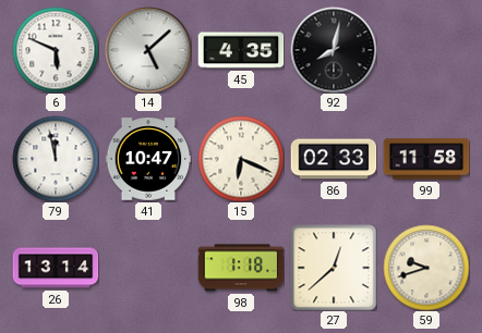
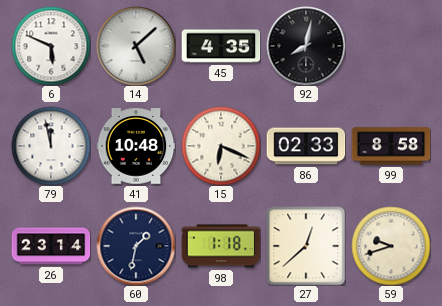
41: 10:47 -> 10:48 (136, 146)
99: 11:58 -> 8:58 (391, 146)
26: 13:14 -> 23:14 (51, 246)
60: none -> 1:32 (136, 246)
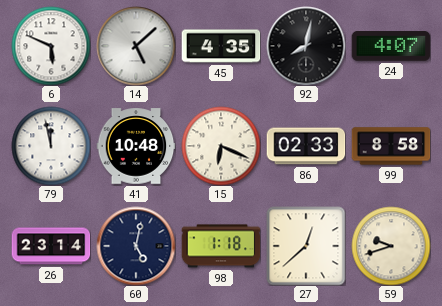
24: none -> 4:07 (391, 47)
60: 1:32 -> 5:02 (136, 246)
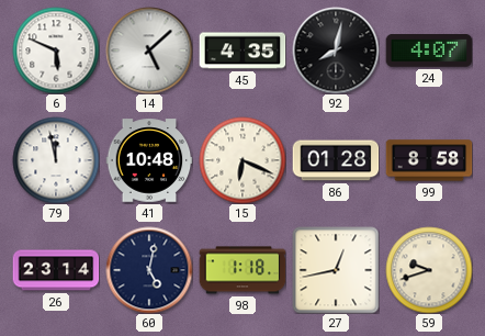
86: 02:33 -> 01:28 (336, 160)
27: 12:38 -> 12:43 (336, 270)
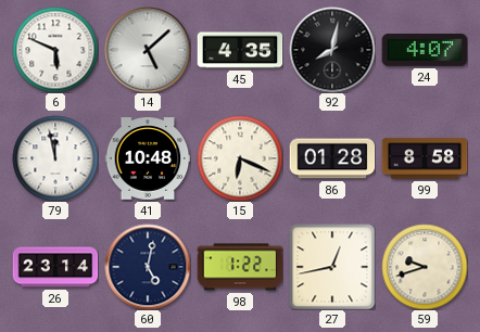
98: 1:18 -> 1:22 (240, 267)
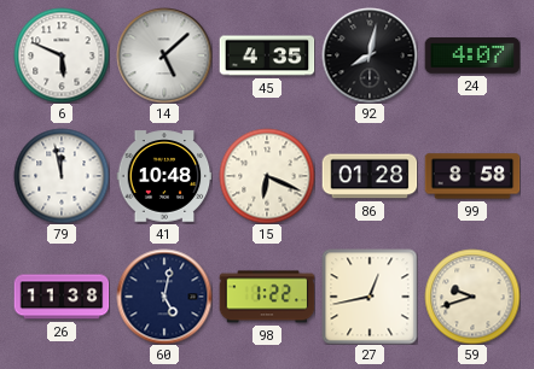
26: 23:14 -> 11:38 (62, 297)
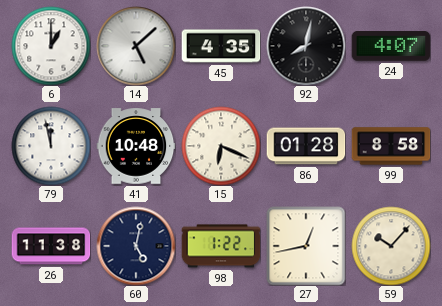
6: 5:49 -> 1:00 (51, 46)
59: 9:42 -> 10:07 (391, 246)
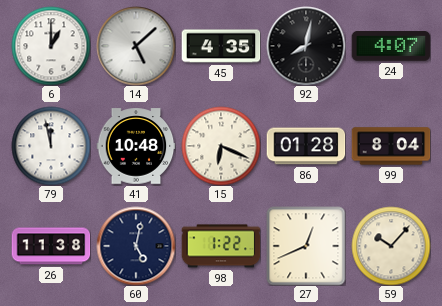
99: 8:58 -> 8:04 (391, 146)
27: 12:43 -> 12:41 (306, 246)
